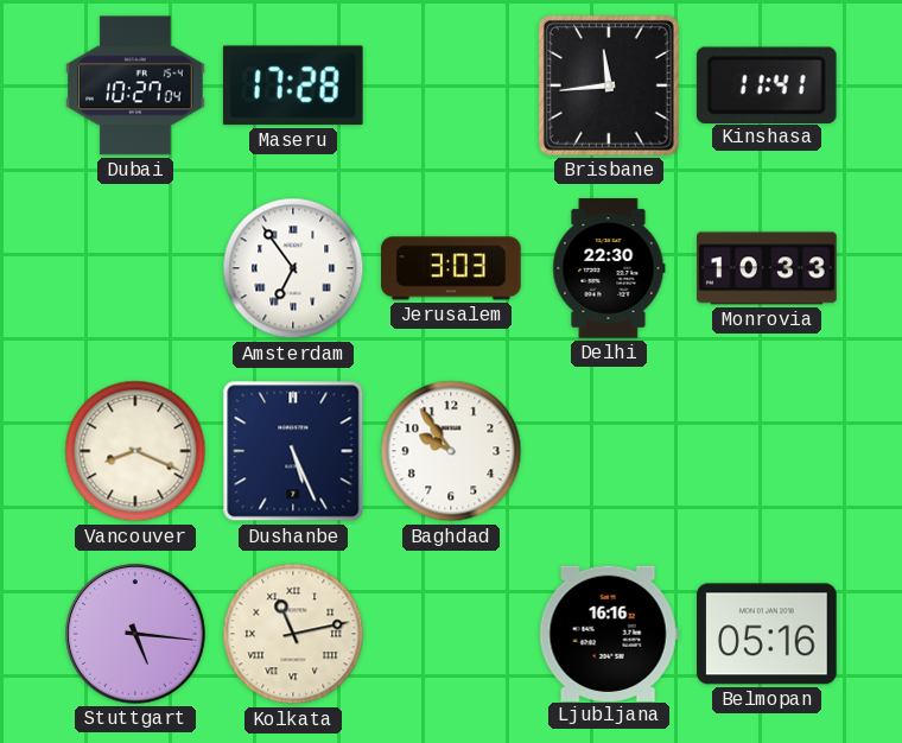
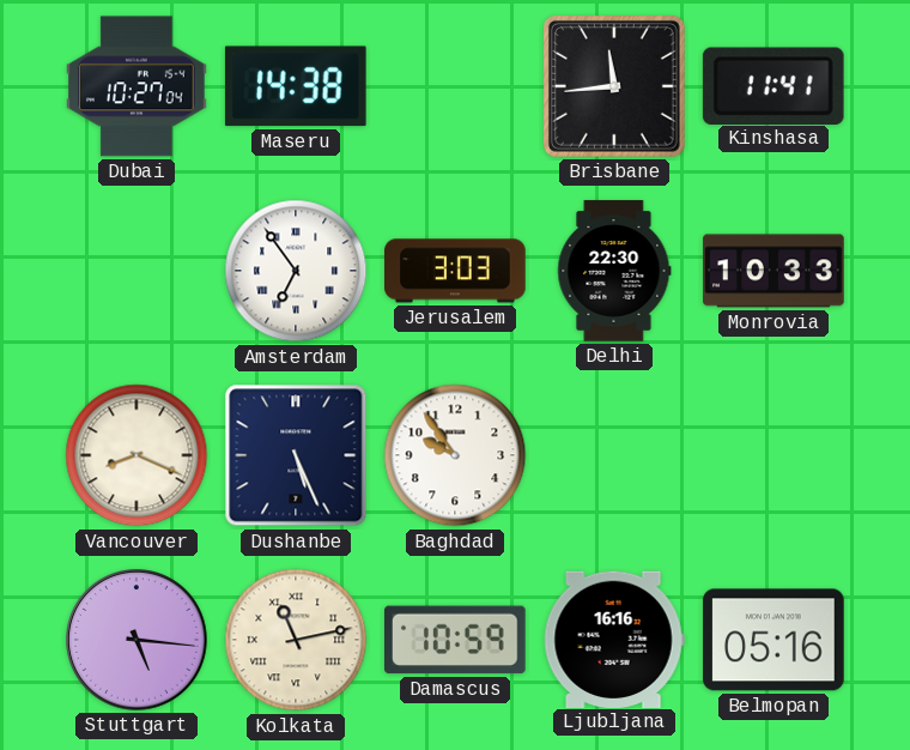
Maseru: 17:28 -> 14:38 (296, 86)
Damascus: none -> 10:59 (456, 640)
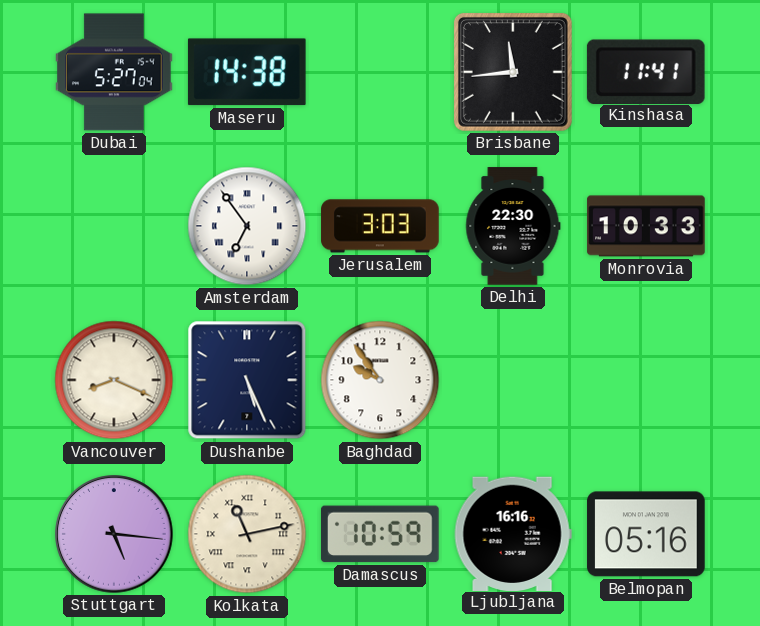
Dubai: 10:27 -> 5:27 (114, 72)
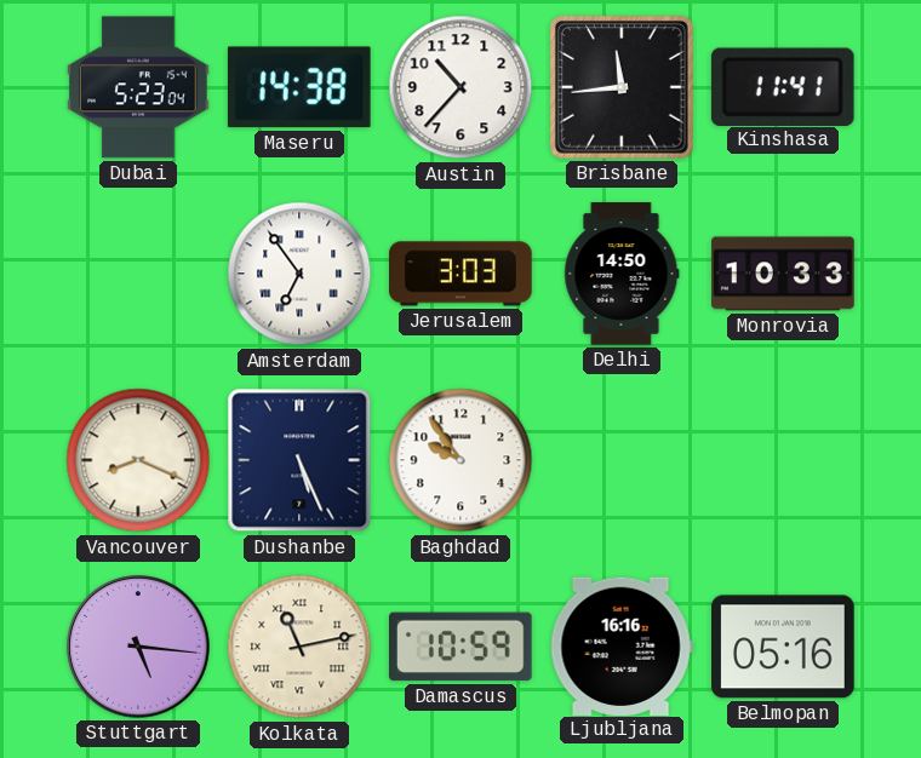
Dubai: 5:27 -> 5:23 (138, 87)
Austin: none -> 10:37 (460, 87)
Delhi: 22:30 -> 14:50 (622, 274)
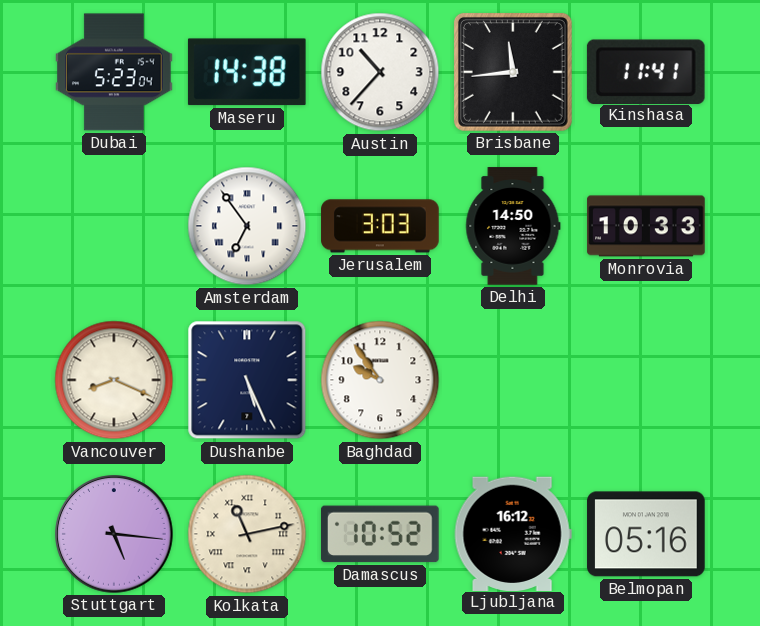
Damascus: 10:59 -> 10:52 (381, 534)
Ljubljana: 16:16 -> 16:12 (513, 533)
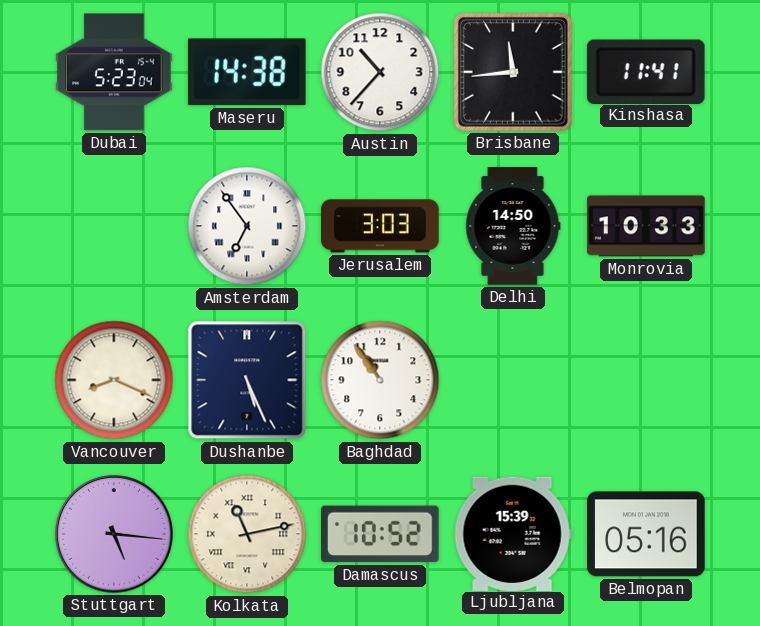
Baghdad: 9:54 -> 10:54 (380, 380)
Ljubljana: 16:12 -> 15:39 (513, 533)
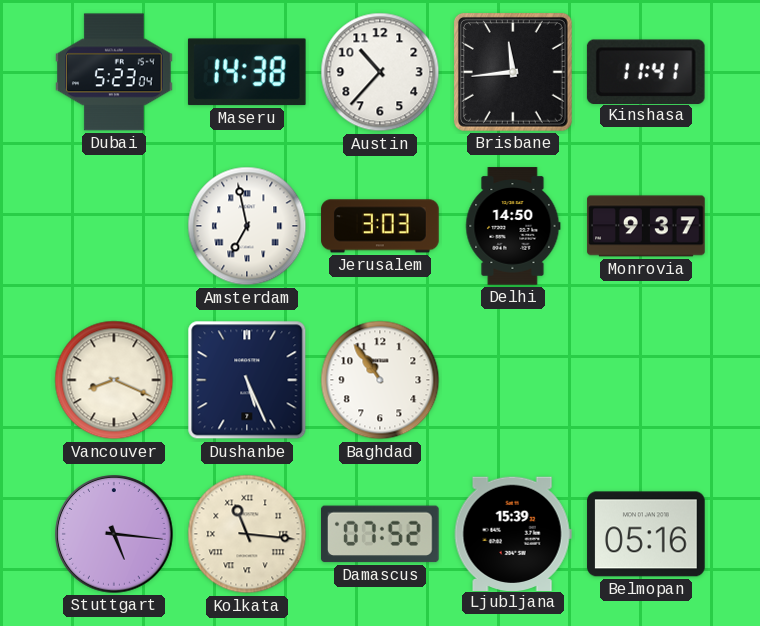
Amsterdam: 6:54 -> 6:58 (247, 226)
Monrovia: 10:33 -> 9:37 (646, 226)
Kolkata: 11:13 -> 11:16 (247, 534)
Damascus: 10:52 -> 07:52 (381, 534)
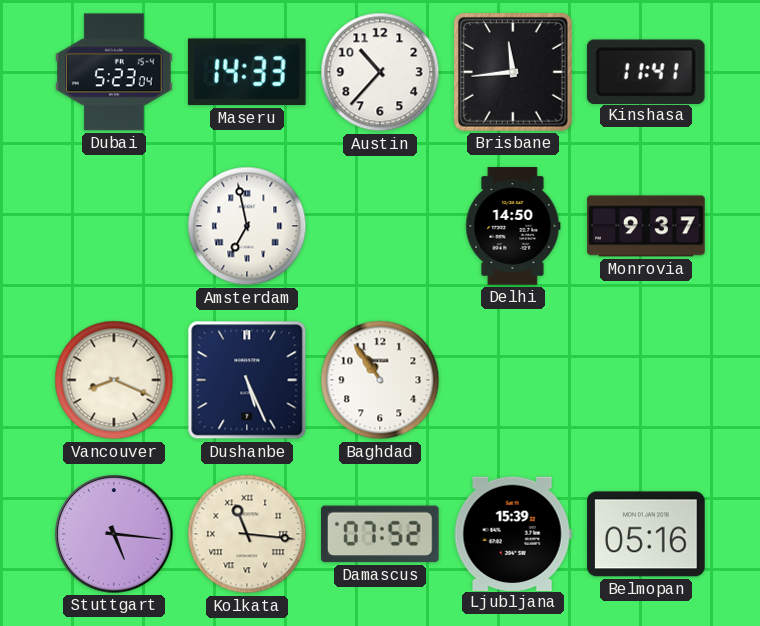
Maseru: 14:38 -> 14:33 (247, 72)
Jerusalem: 3:03 -> none (380, 226)
